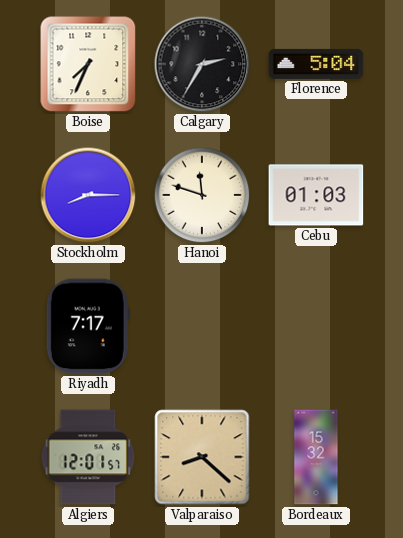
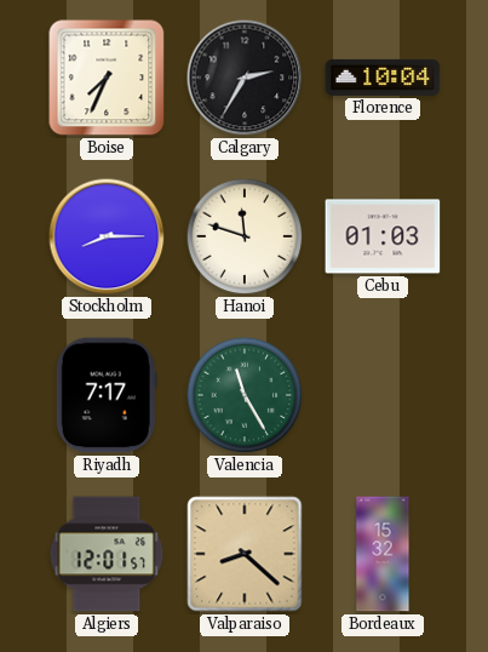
Florence: 5:04 -> 10:04 (383, 78)
Valencia: none -> 11:25 (245, 395)
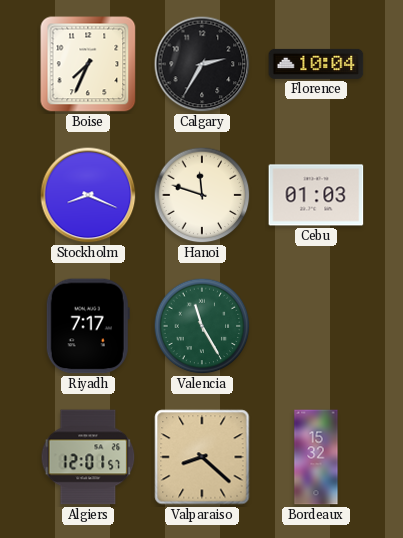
Stockholm: 8:15 -> 8:19 (88, 195)
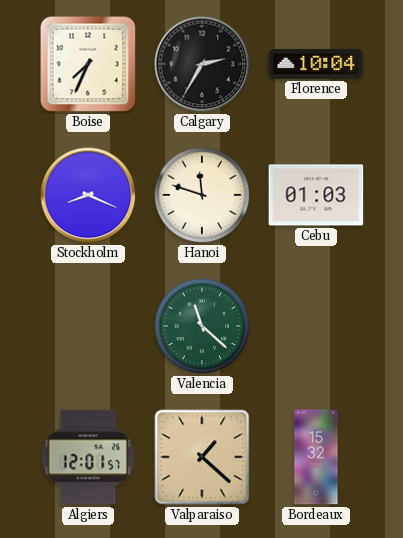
Riyadh: 7:17 -> none (88, 326)
Valencia: 11:25 -> 11:22 (202, 326)
Valparaiso: 8:22 -> 1:22 (202, 457)
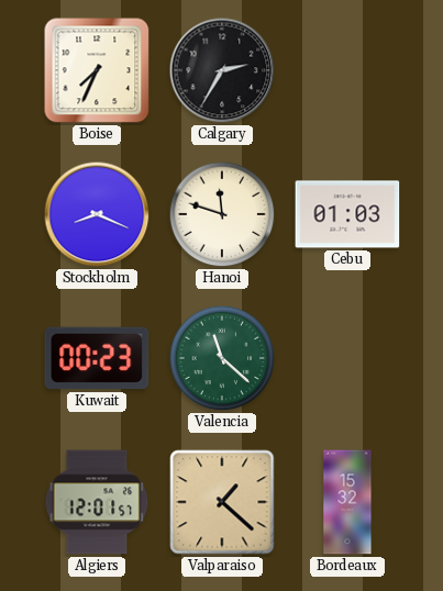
Florence: 10:04 -> none (316, 64)
Kuwait: none -> 00:23 (97, 358)
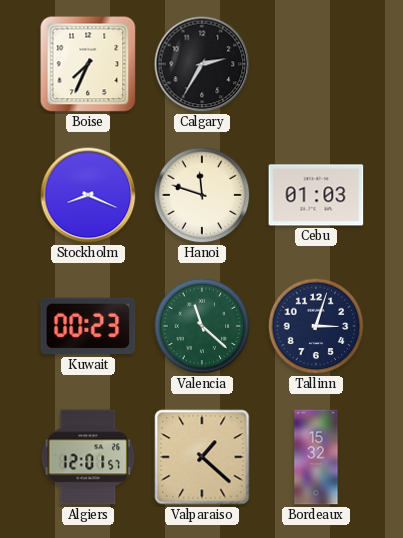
Tallinn: none -> 3:03 (316, 326)
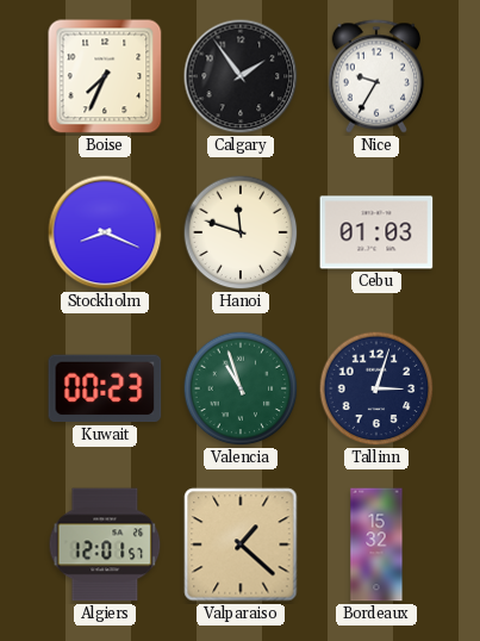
Calgary: 2:35 -> 1:54 (241, 76)
Nice: none -> 9:35 (376, 76)
Valencia: 11:22 -> 10:57 (241, 388)
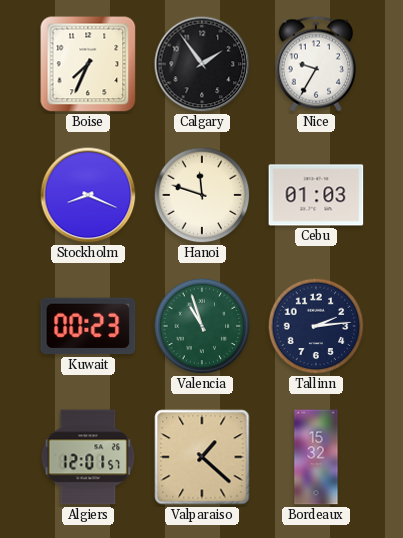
Tallinn: 3:03 -> 2:14 (316, 326)
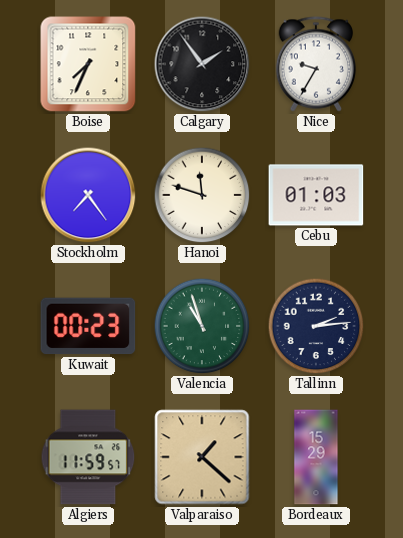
Stockholm: 8:19 -> 7:24 (88, 195)
Algiers: 12:01 -> 11:59 (88, 457)
Bordeaux: 15:32 -> 15:29 (316, 457)
